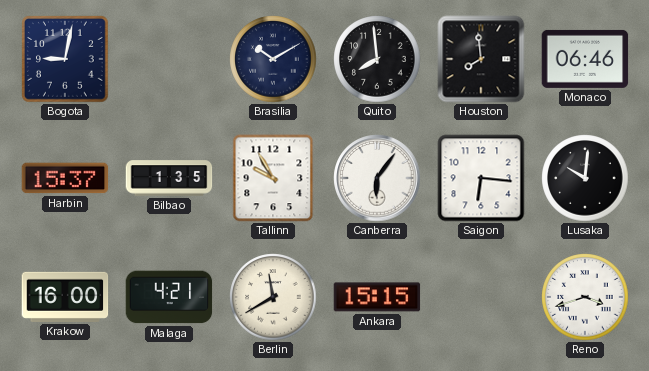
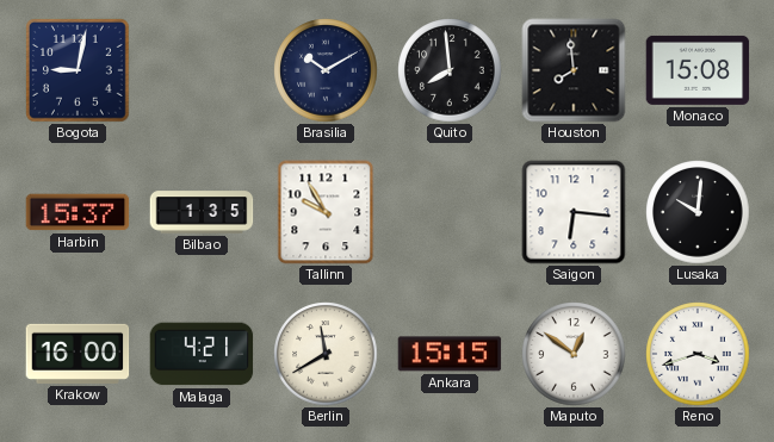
Monaco: 06:46 -> 15:08 (698, 70)
Canberra: 6:06 -> none (377, 178)
Maputo: none -> 12:51 (574, 354)
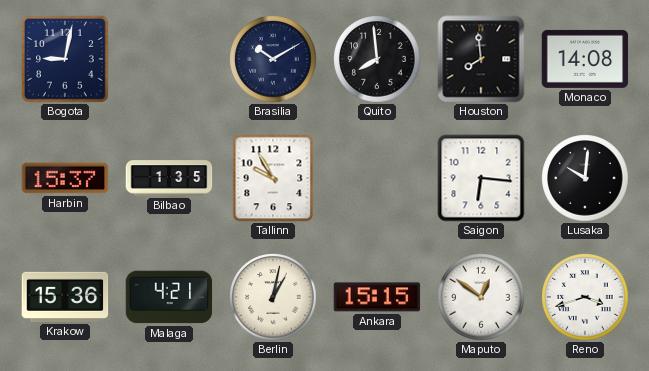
Monaco: 15:08 -> 14:08 (585, 59)
Krakow: 16:00 -> 15:36 (65, 297)
Berlin: 11:40 -> 1:02 (273, 297)
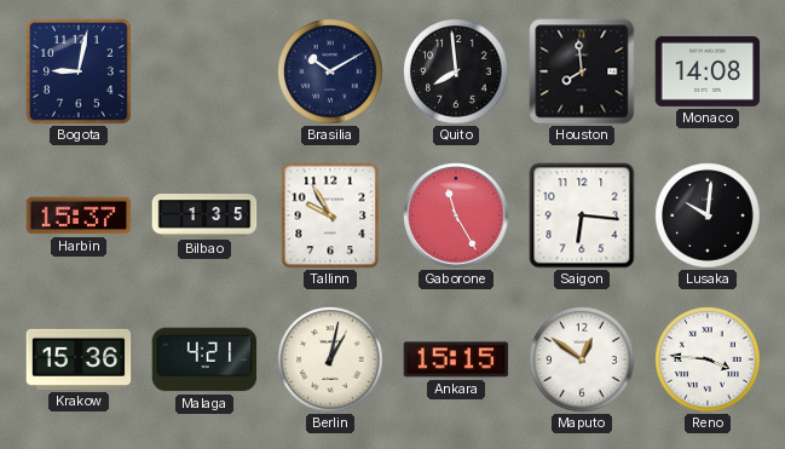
Gaborone: none -> 11:25 (456, 215)
Reno: 3:42 -> 3:46 (708, 359)
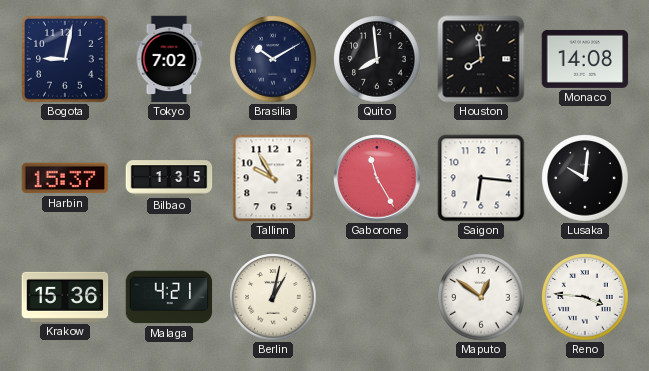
Tokyo: none -> 7:02 (169, 59)
Ankara: 15:15 -> none (456, 359)
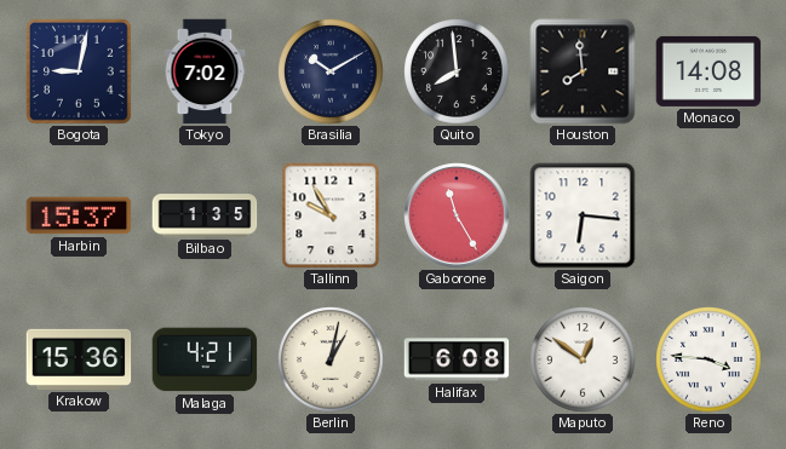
Lusaka: 10:01 -> none (585, 178)
Halifax: none -> 6:08 (457, 359)
